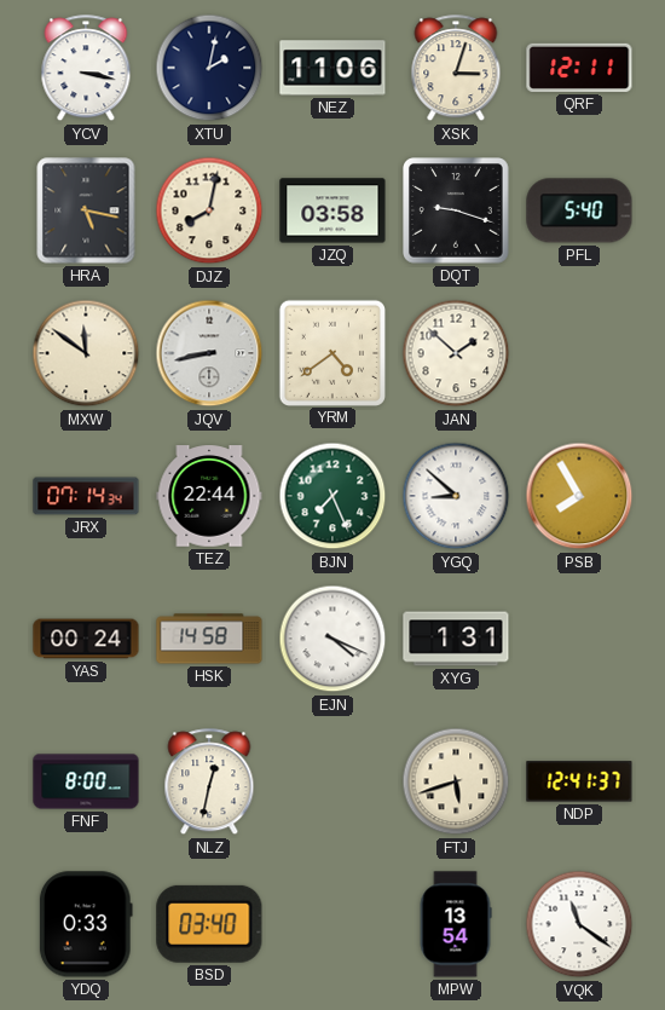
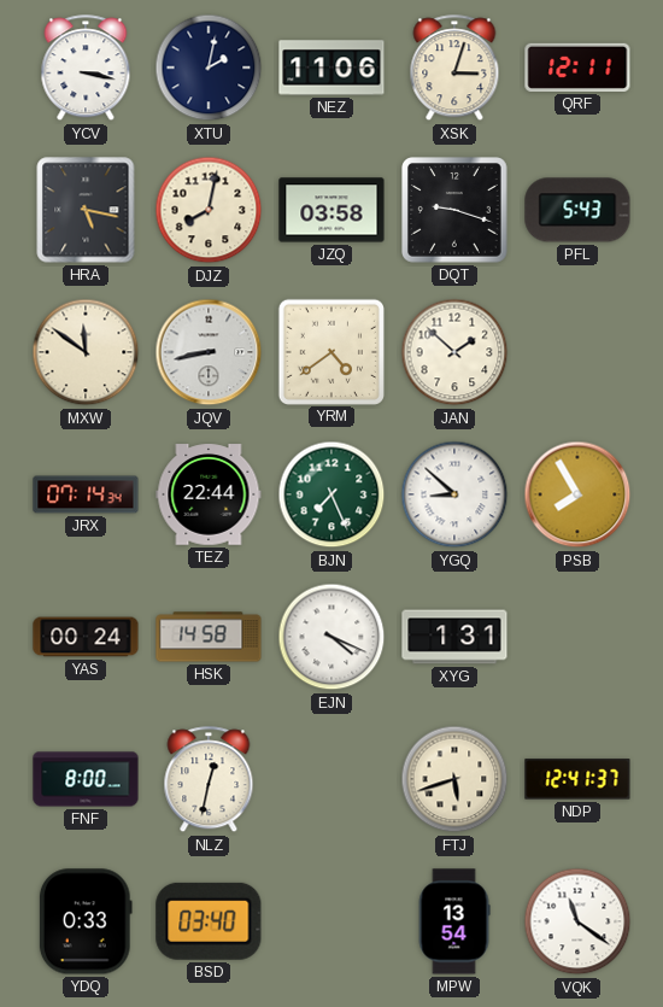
PFL: 5:40 -> 5:43 (577, 210)
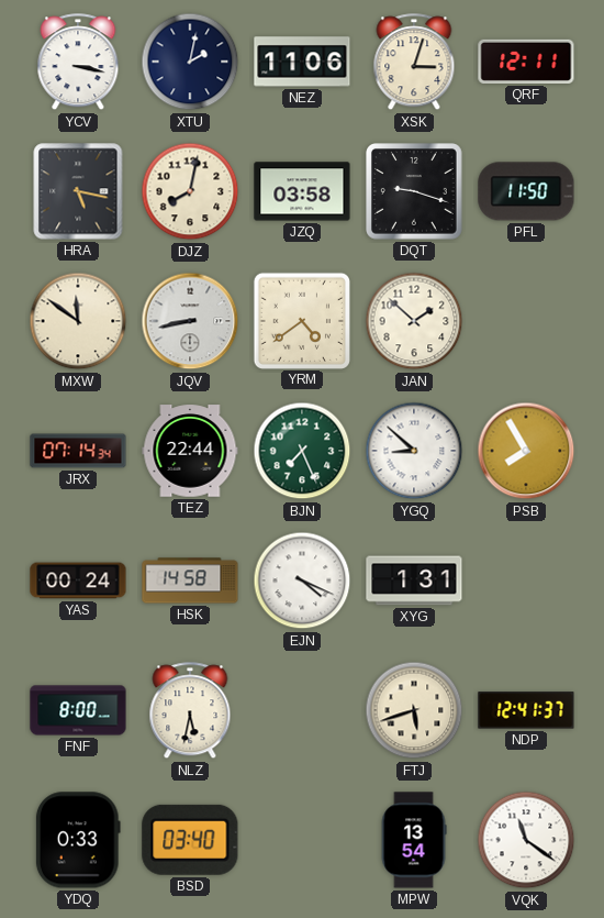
PFL: 5:43 -> 11:50 (526, 191)
NLZ: 12:32 -> 5:32 (190, 711)
